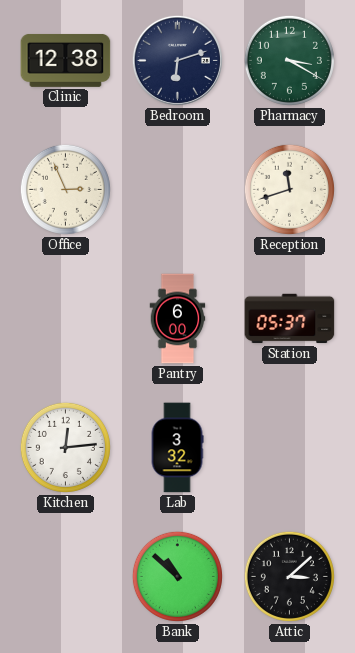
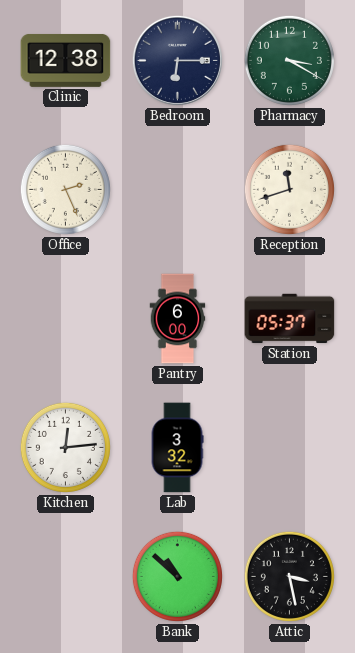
Bedroom: 6:12 -> 6:15 (177, 60)
Office: 2:56 -> 2:26 (65, 189)
Attic: 3:08 -> 3:28 (289, 576)
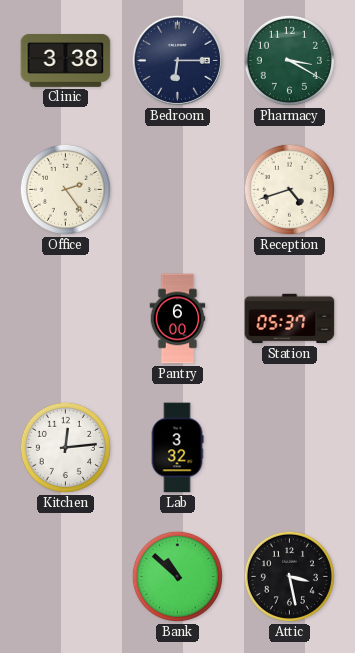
Clinic: 12:38 -> 3:38 (66, 60)
Office: 2:26 -> 2:24 (65, 189)
Reception: 11:42 -> 4:42 (289, 189)
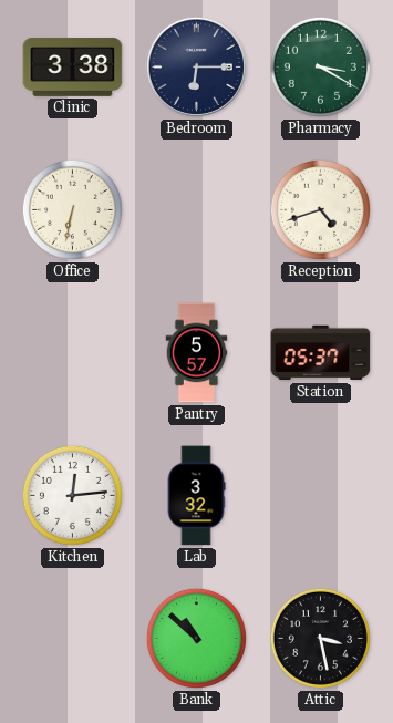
Office: 2:24 -> 6:32 (72, 209)
Pantry: 6:00 -> 5:57 (197, 353)
